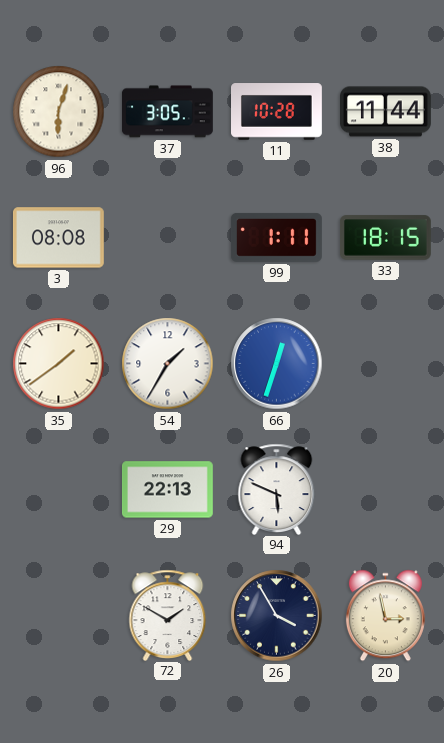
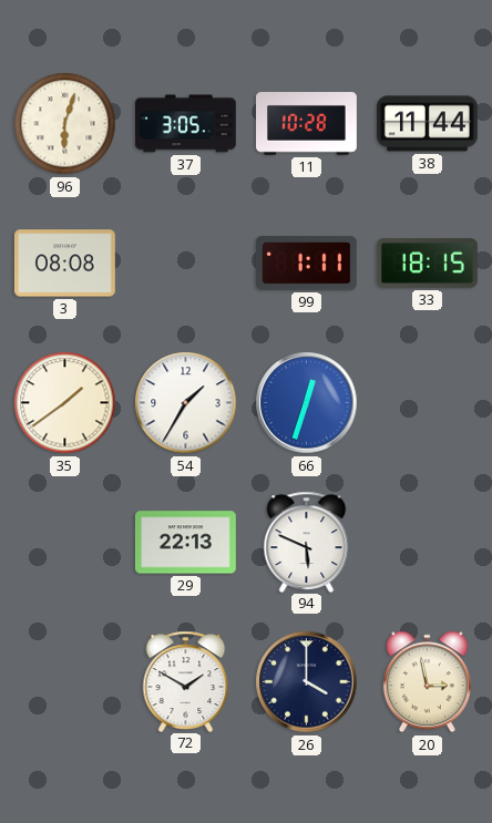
26: 3:55 -> 4:00 (307, 682)
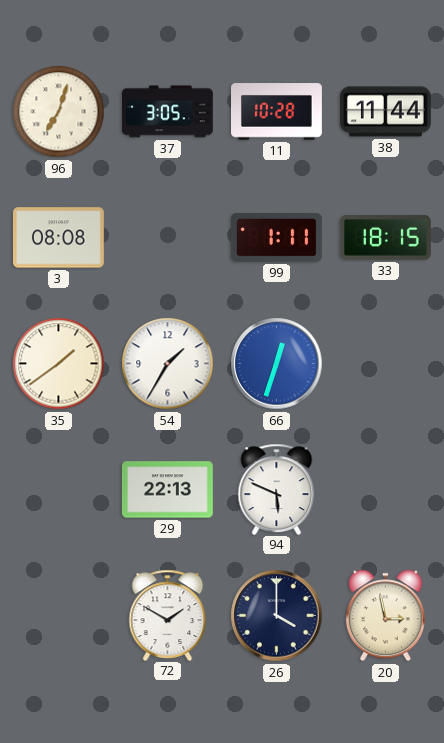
96: 6:03 -> 7:03 (59, 112)
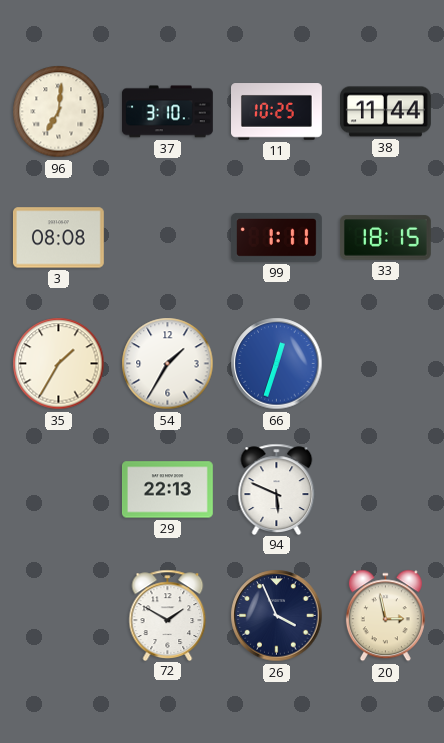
96: 7:03 -> 7:01 (59, 112)
37: 3:05 -> 3:10 (168, 112)
11: 10:28 -> 10:25 (277, 112)
35: 1:39 -> 1:35 (59, 364)
26: 4:00 -> 3:56 (277, 616)
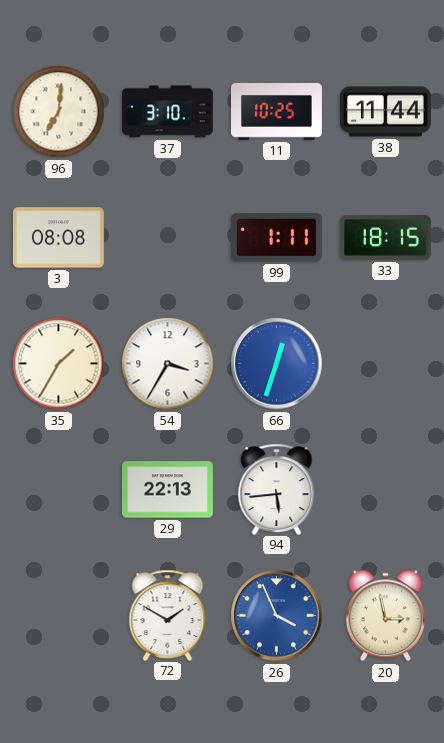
54: 1:35 -> 3:35 (168, 364)
94: 5:49 -> 5:44 (277, 489)
26 dial: navy -> blue (277, 616)
